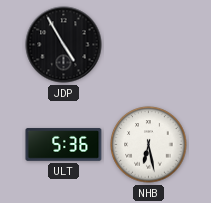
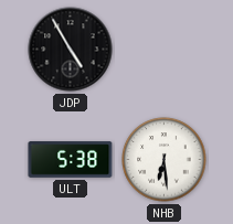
ULT: 5:36 -> 5:38 (71, 160)
NHB: 6:28 -> 6:29 (165, 160)
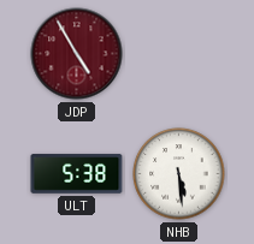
JDP dial: black -> burgundy (77, 54)
NHB: 6:29 -> 5:29 (179, 174)
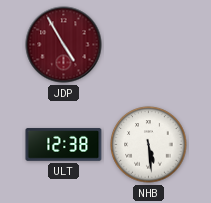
ULT: 5:38 -> 12:38 (64, 145)
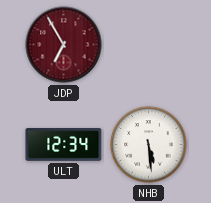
JDP: 4:55 -> 6:55 (64, 45)
ULT: 12:38 -> 12:34 (64, 145)
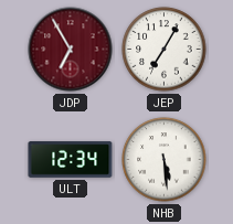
JEP: none -> 7:05 (165, 50)
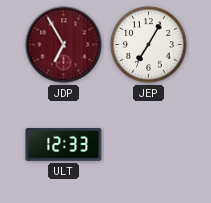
ULT: 12:34 -> 12:33 (64, 145)
NHB: 5:29 -> none (165, 160)
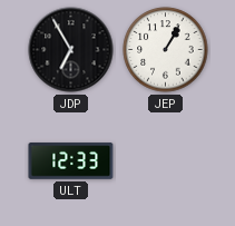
JDP dial: burgundy -> black (71, 50)
JEP: 7:05 -> 1:05 (166, 50)
